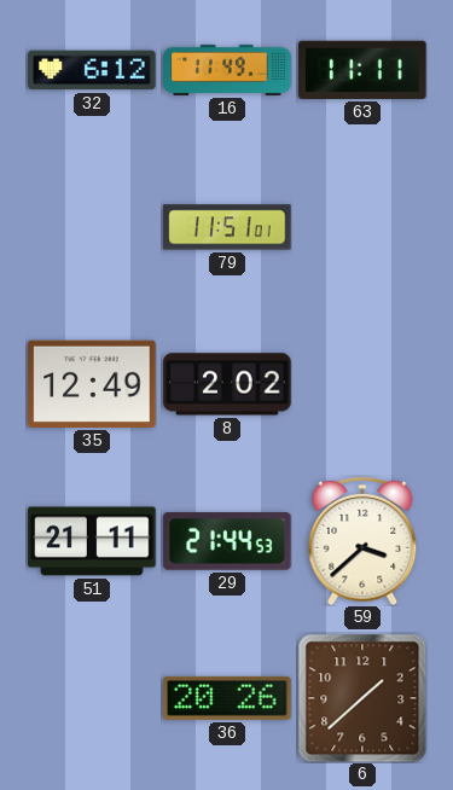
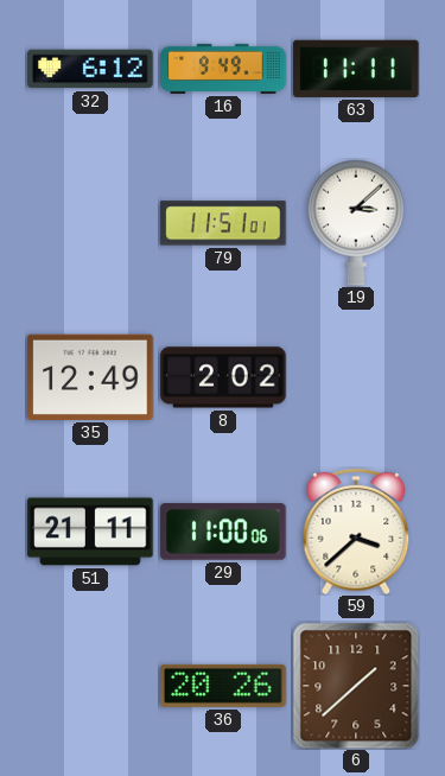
16: 11:49 -> 9:49 (223, 69)
19: none -> 3:08 (356, 223)
29: 21:44 -> 11:00 (223, 532)
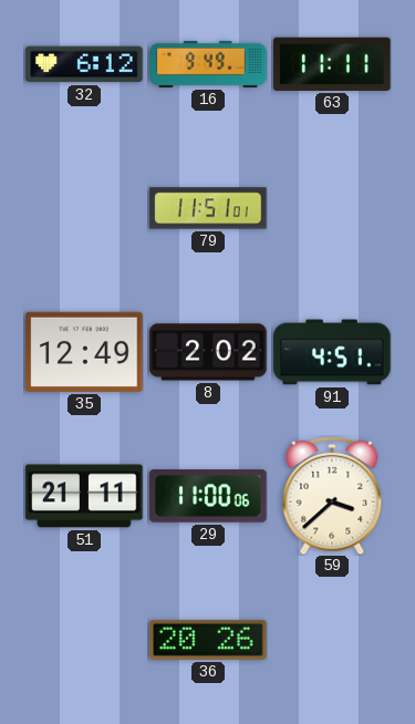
19: 3:08 -> none (356, 223)
91: none -> 4:51 (332, 352)
6: 1:38 -> none (356, 686)
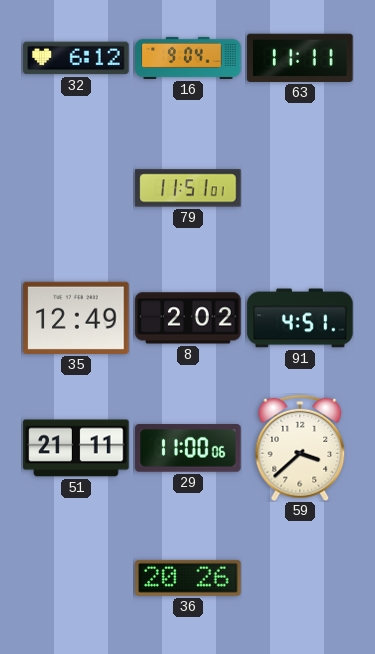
16: 9:49 -> 9:04 (188, 58)
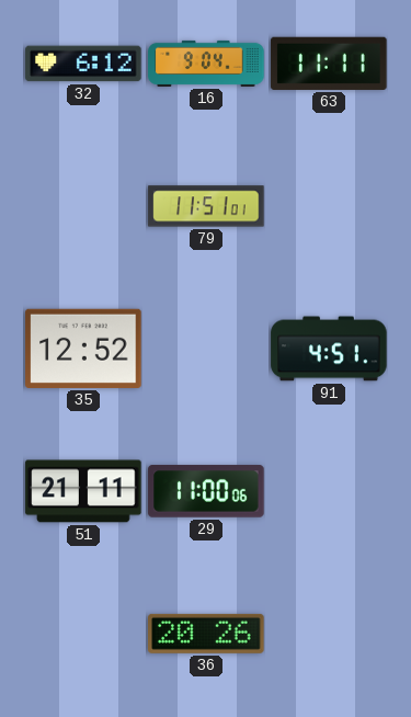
35: 12:49 -> 12:52 (83, 349)
8: 2:02 -> none (188, 318)
59: 3:38 -> none (300, 448)
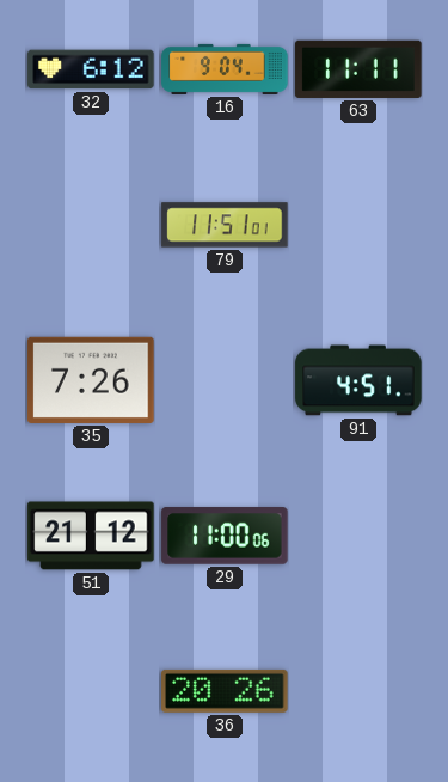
35: 12:52 -> 7:26 (91, 380)
51: 21:11 -> 21:12 (91, 536)
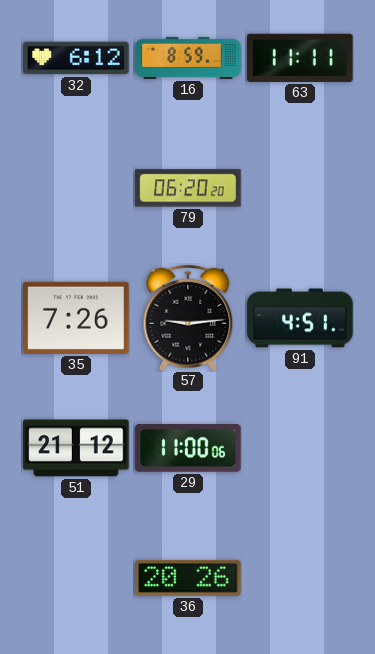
16: 9:04 -> 8:59 (188, 58)
79: 11:51 -> 06:20 (188, 188)
57: none -> 9:14 (188, 318)
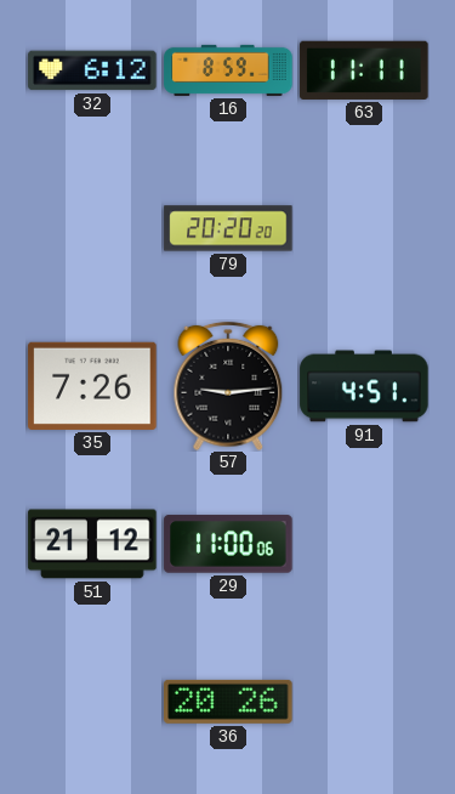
79: 06:20 -> 20:20 (228, 228)
